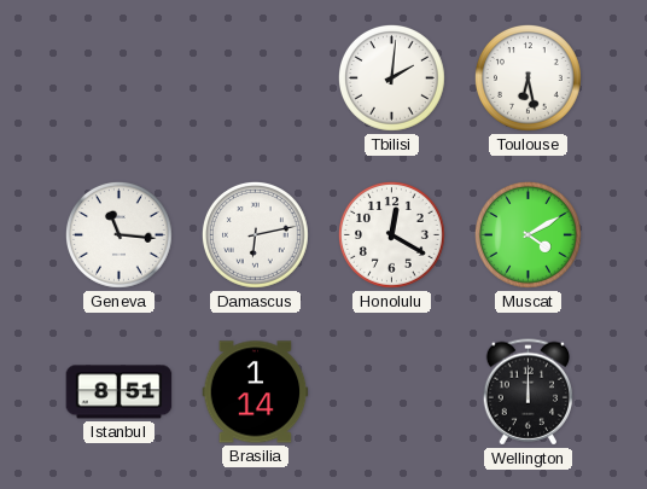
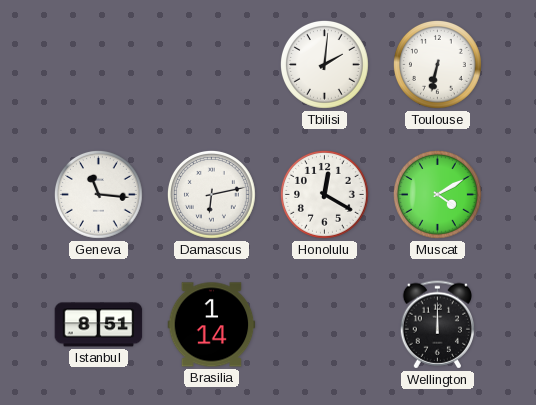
Toulouse: 6:28 -> 6:32 (437, 64)
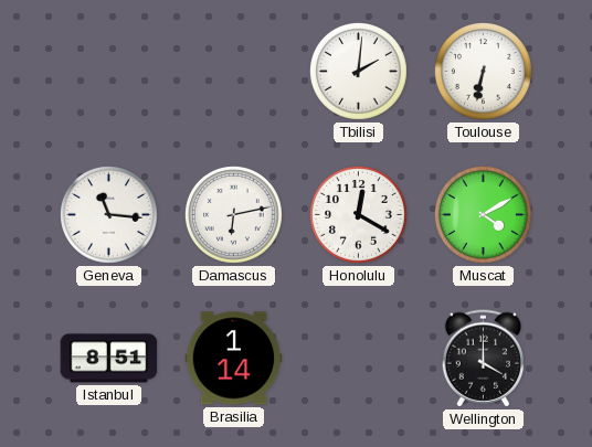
Wellington: 12:00 -> 4:00 (483, 359)
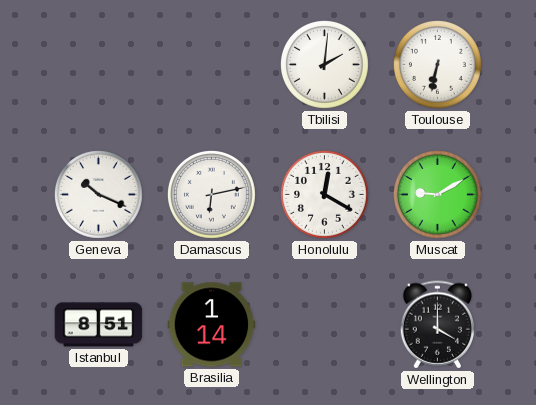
Geneva: 11:16 -> 10:19 (98, 194)
Muscat: 4:10 -> 9:10 (437, 194)
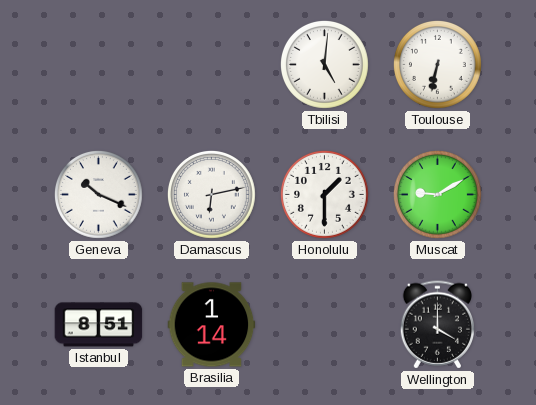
Tbilisi: 2:01 -> 5:01 (324, 64)
Honolulu: 12:20 -> 1:30 (324, 194)
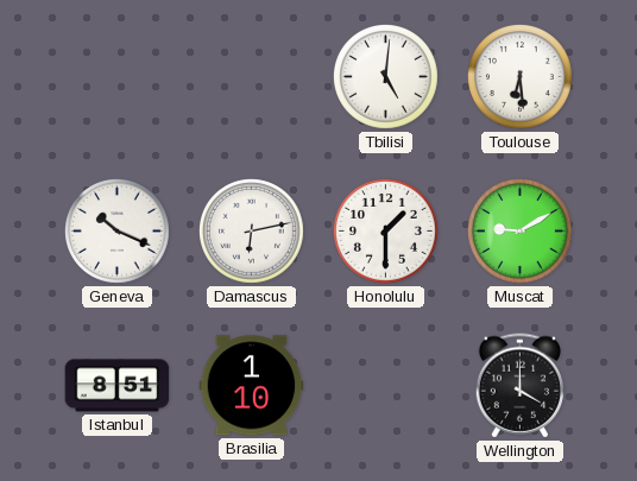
Toulouse: 6:32 -> 6:29 (519, 76)
Brasilia: 1:14 -> 1:10 (252, 386)
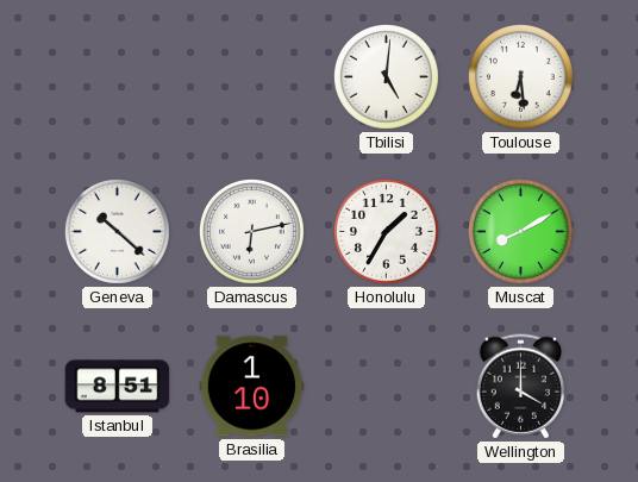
Geneva: 10:19 -> 10:22 (117, 231)
Honolulu: 1:30 -> 1:35 (386, 231)
Muscat: 9:10 -> 8:10 (520, 231)
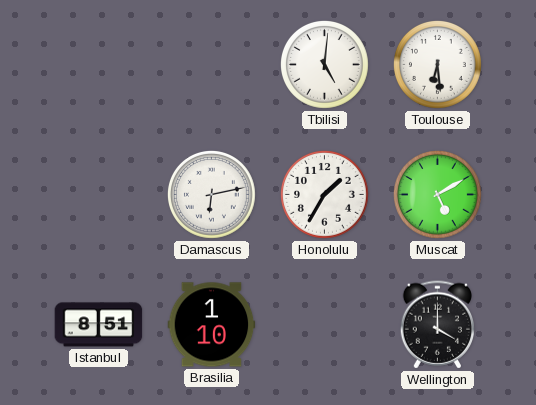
Geneva: 10:22 -> none (117, 231)
Muscat: 8:10 -> 5:10 (437, 194)
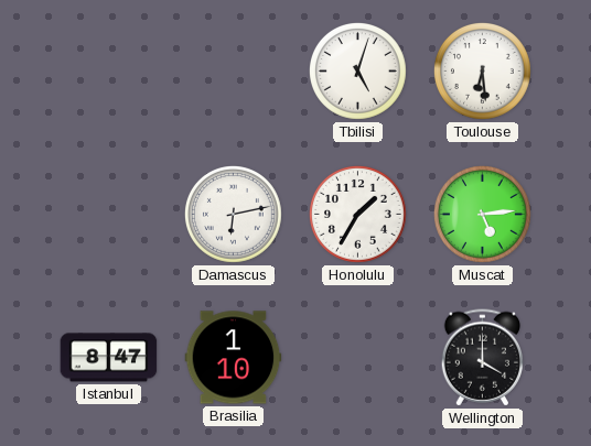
Tbilisi: 5:01 -> 5:03 (357, 70)
Muscat: 5:10 -> 5:14 (482, 214)
Istanbul: 8:51 -> 8:47 (109, 358)
